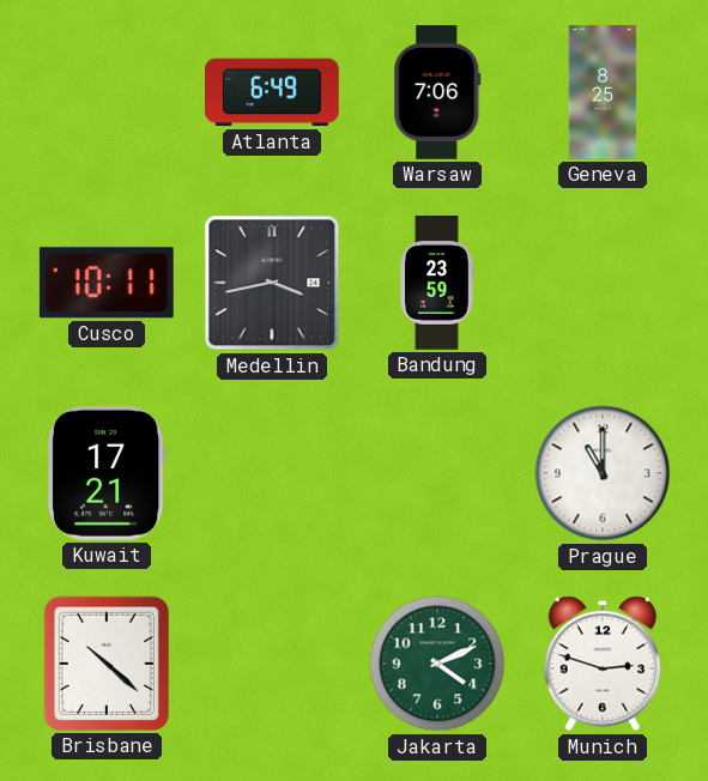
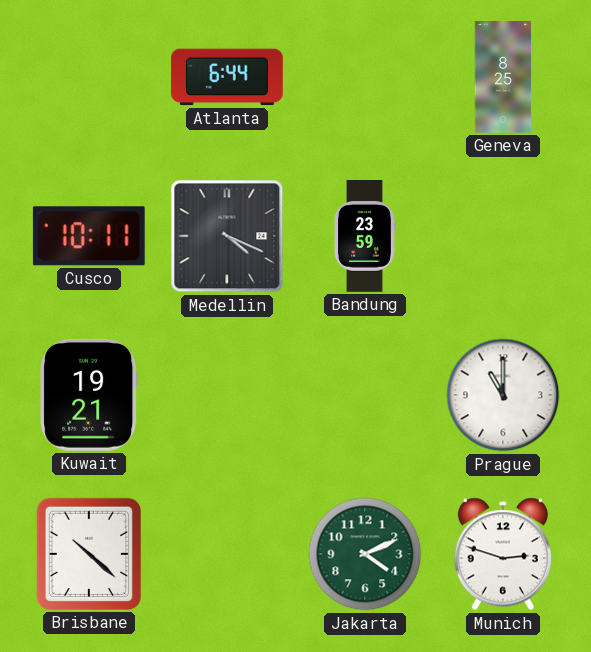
Atlanta: 6:49 -> 6:44 (228, 77)
Warsaw: 7:06 -> none (437, 93)
Medellin: 3:43 -> 4:19 (227, 236)
Kuwait: 17:21 -> 19:21 (89, 395)
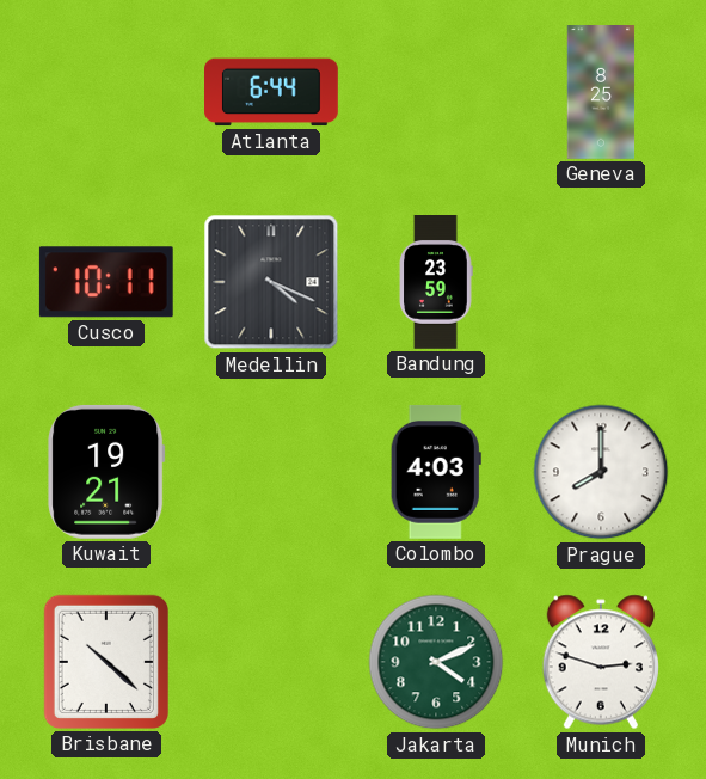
Colombo: none -> 4:03 (436, 472)
Prague: 11:00 -> 8:00 (601, 472)
